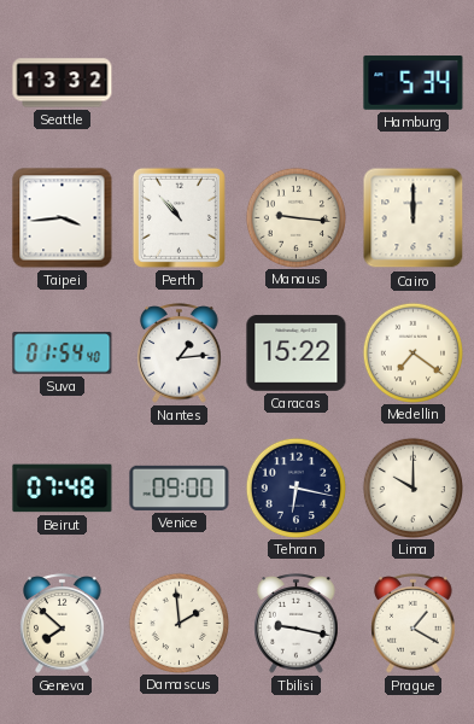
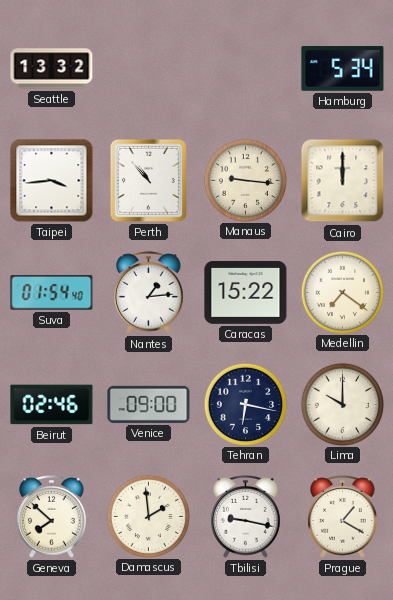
Beirut: 07:48 -> 02:46 (52, 405)
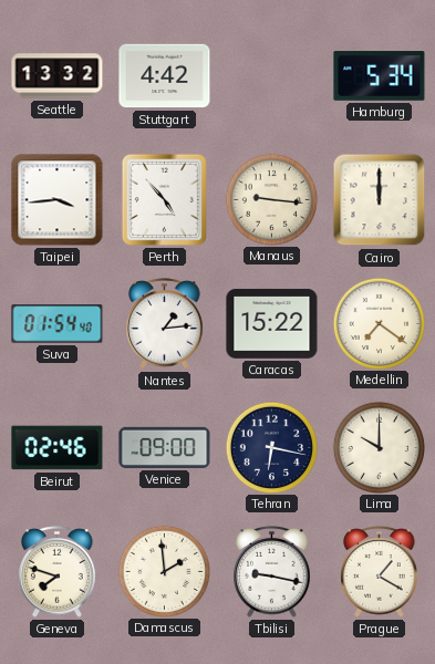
Stuttgart: none -> 4:42 (165, 76)
Perth: 10:53 -> 4:53 (164, 199)
Geneva: 7:52 -> 7:48 (58, 572)
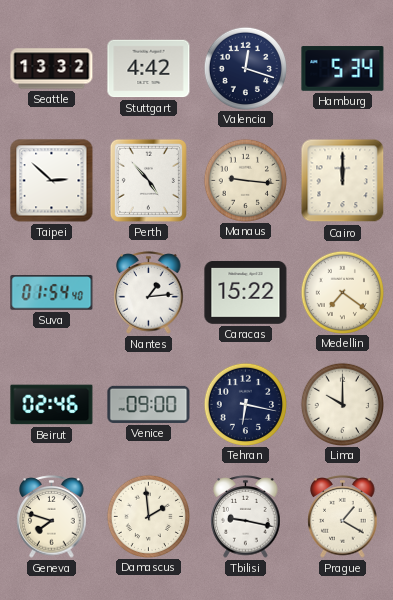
Valencia: none -> 12:18 (245, 68)
Taipei: 3:44 -> 2:52 (52, 181)
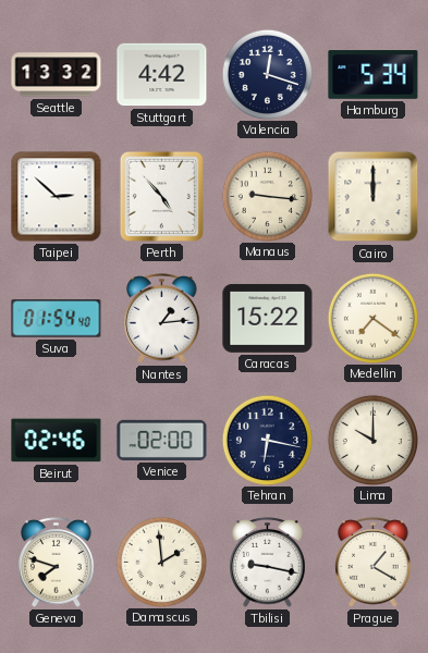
Venice: 09:00 -> 02:00 (162, 440)
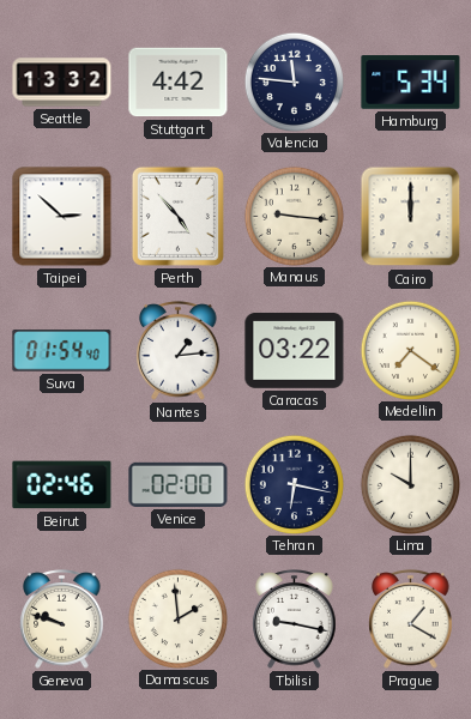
Valencia: 12:18 -> 11:46 (294, 81)
Caracas: 15:22 -> 03:22 (295, 350)
Geneva: 7:48 -> 9:48 (62, 620)
